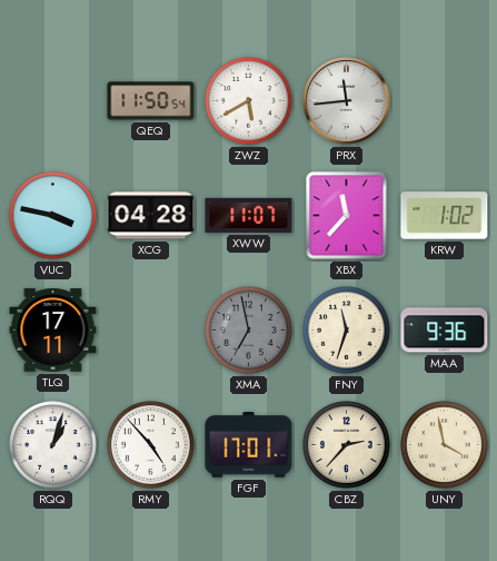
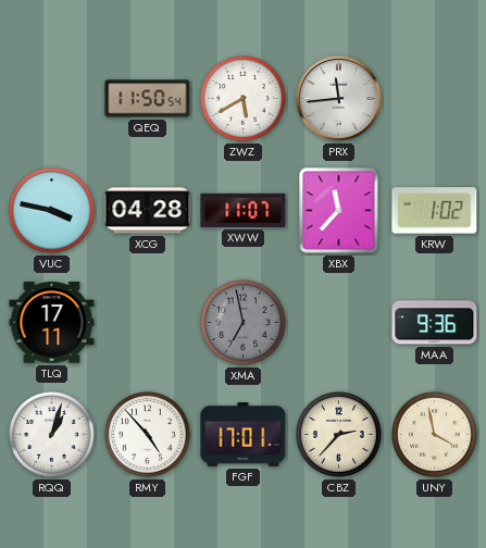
FNY: 11:33 -> none (347, 331)
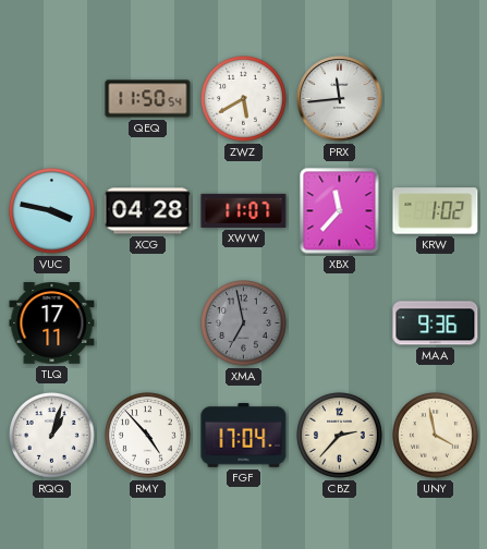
FGF: 17:01 -> 17:04 (244, 436)
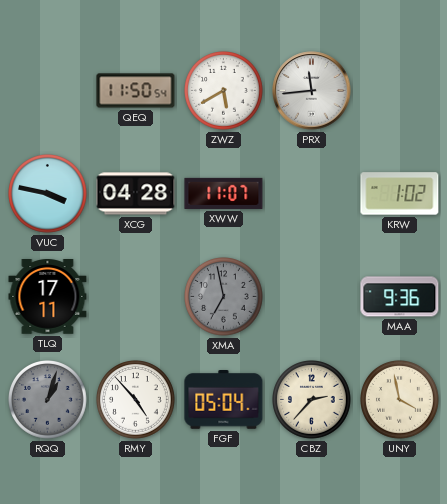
XBX: 11:37 -> none (340, 211)
RQQ dial: white -> grey (48, 400)
FGF: 17:04 -> 05:04 (224, 400)
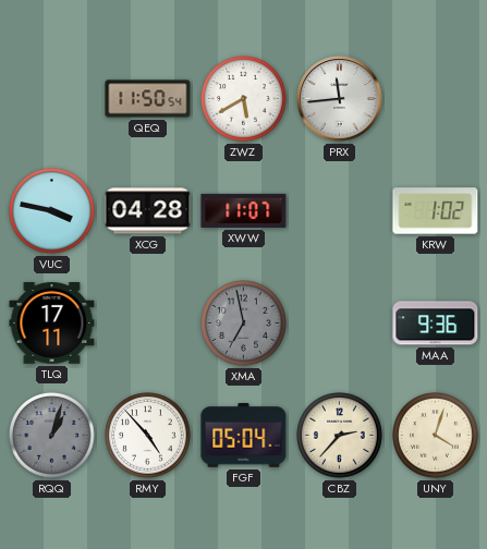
UNY: 3:58 -> 4:03 (436, 436)
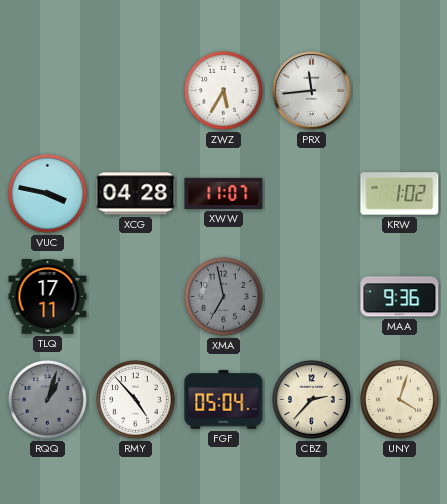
QEQ: 11:50 -> none (148, 99)
ZWZ: 5:40 -> 5:35 (224, 91)
